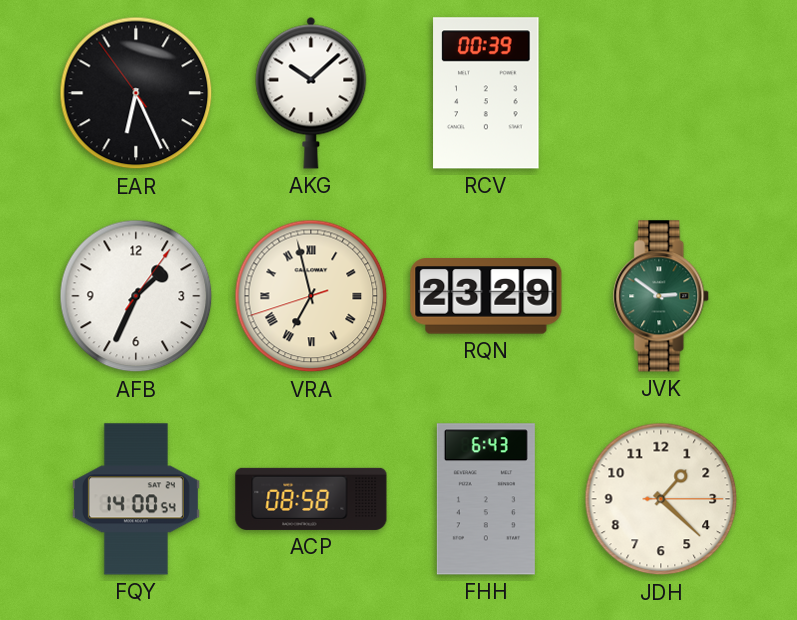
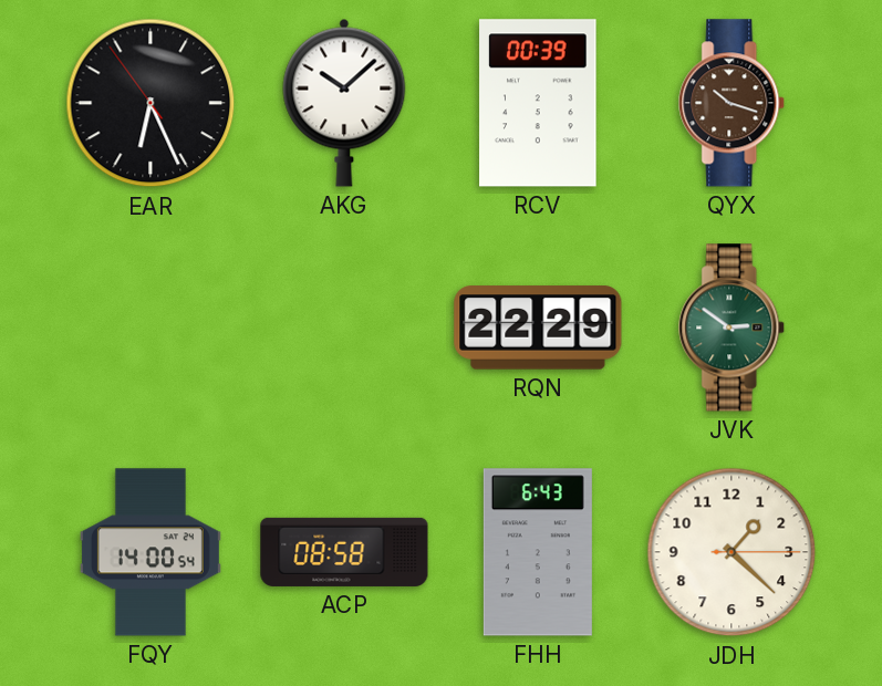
QYX: none -> 10:18 (733, 103)
AFB: 1:34 -> none (136, 296)
VRA: 6:57 -> none (311, 296)
RQN: 23:29 -> 22:29 (538, 328)
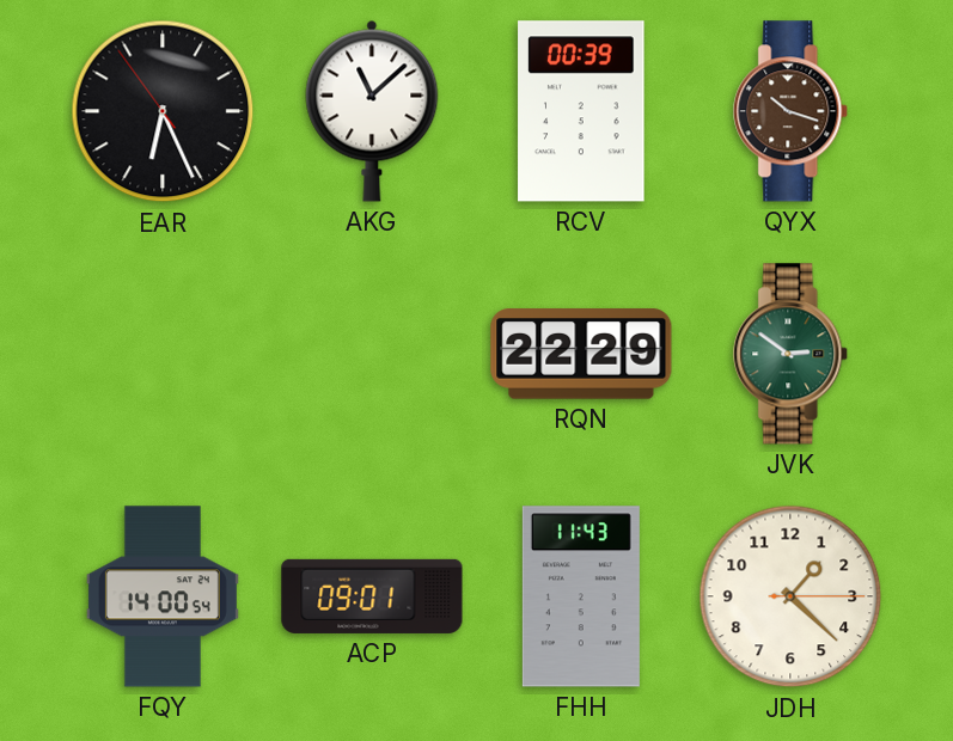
AKG: 10:08 -> 11:08 (372, 111)
ACP: 08:58 -> 09:01 (372, 596)
FHH: 6:43 -> 11:43 (581, 596)
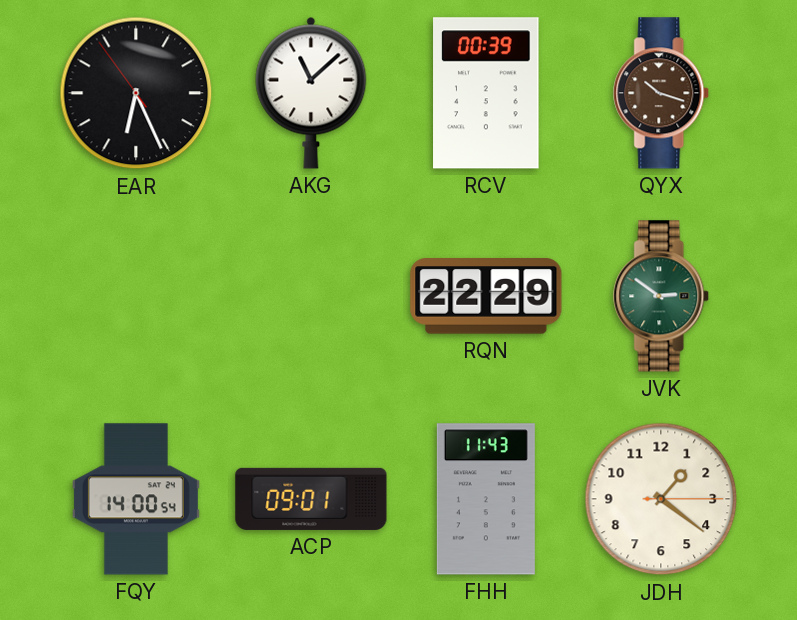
JDH: 1:22 -> 1:21 (661, 499)
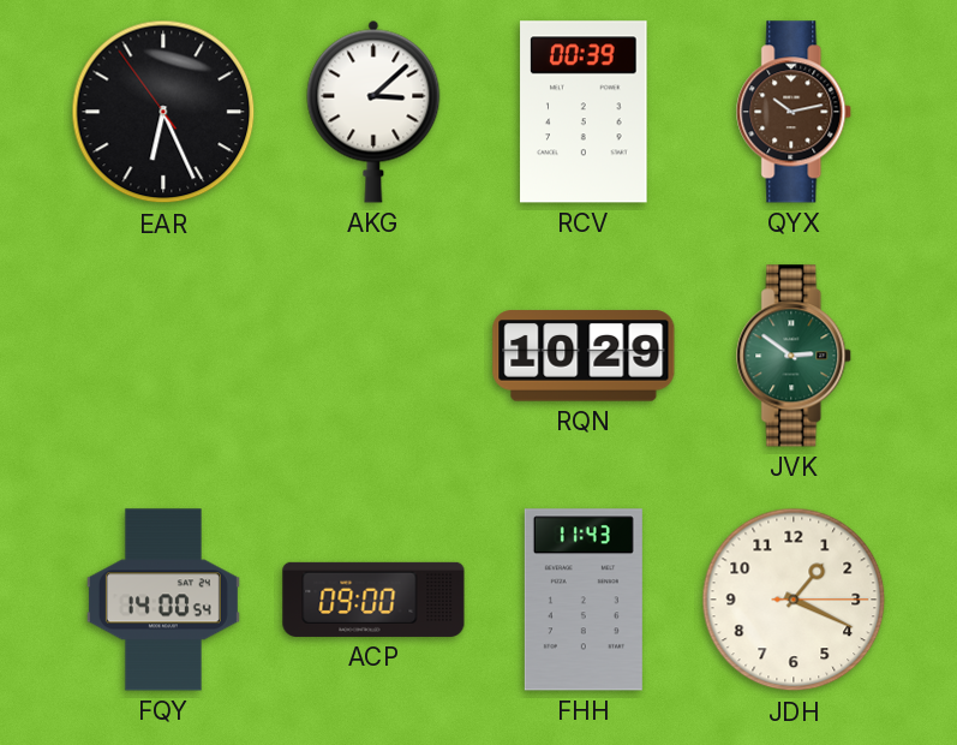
AKG: 11:08 -> 3:08 (373, 112)
QYX: 10:18 -> 10:13 (795, 112)
RQN: 22:29 -> 10:29 (584, 356)
ACP: 09:01 -> 09:00 (373, 600)
JDH: 1:21 -> 1:19 (794, 600)
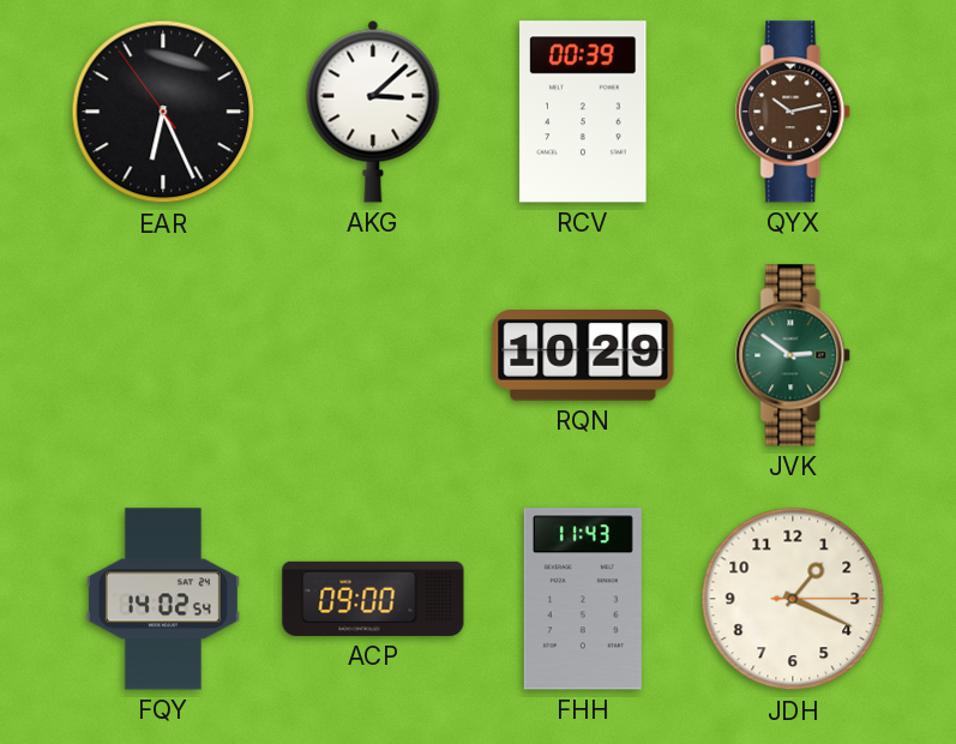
FQY: 14:00 -> 14:02 (163, 599)
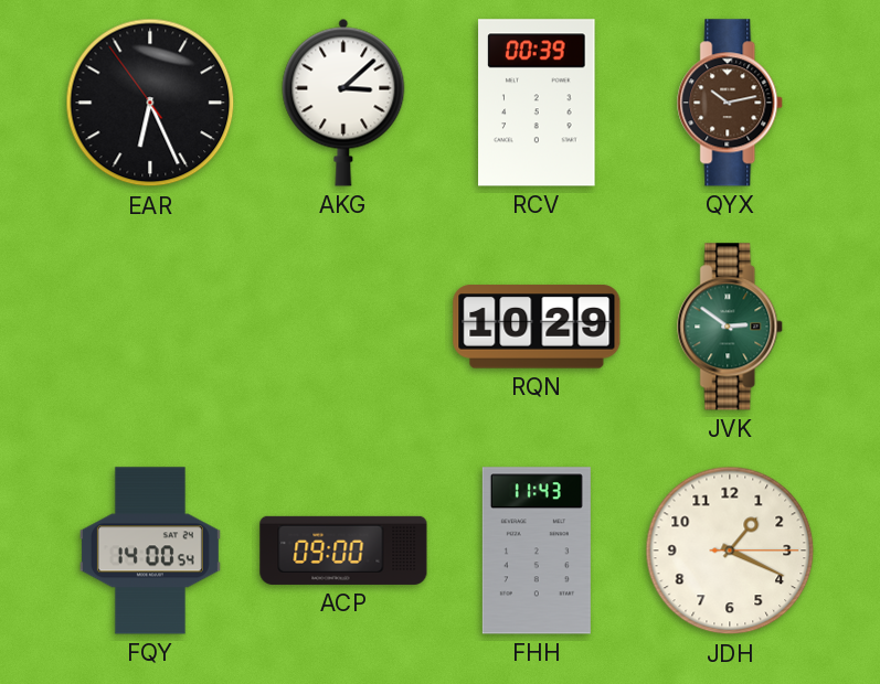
FQY: 14:02 -> 14:00 (150, 551)
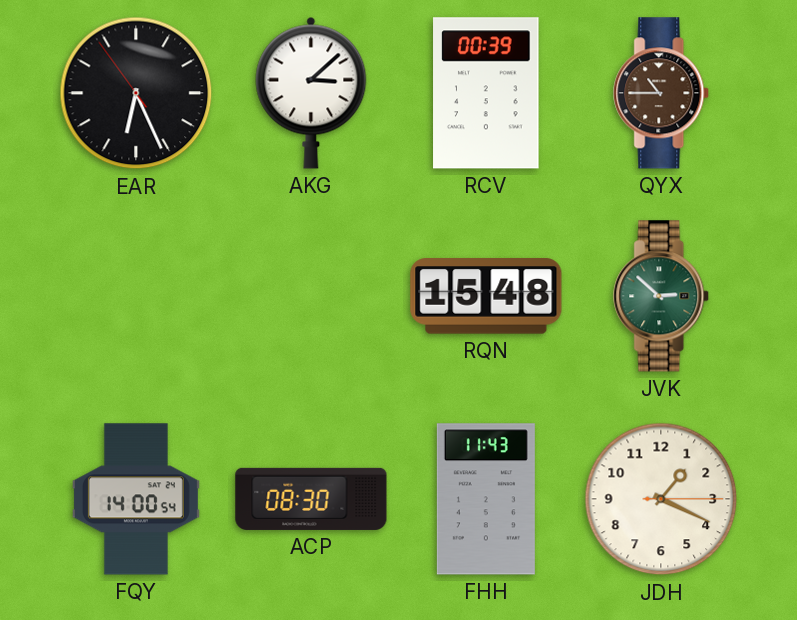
QYX: 10:13 -> 10:45 (662, 93)
RQN: 10:29 -> 15:48 (486, 296)
JVK: 2:51 -> 2:52 (662, 296)
ACP: 09:00 -> 08:30 (311, 499)
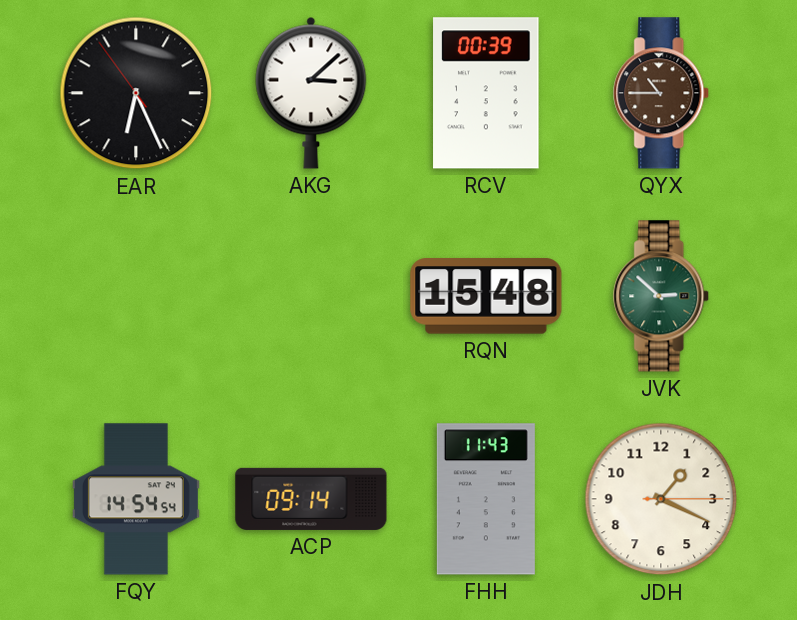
FQY: 14:00 -> 14:54 (136, 499)
ACP: 08:30 -> 09:14 (311, 499)
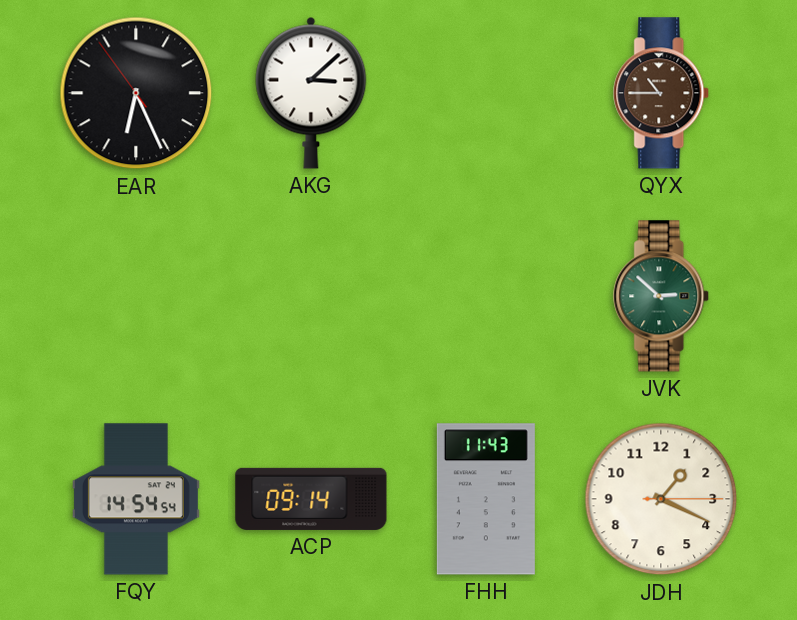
RCV: 00:39 -> none (486, 93)
RQN: 15:48 -> none (486, 296)
